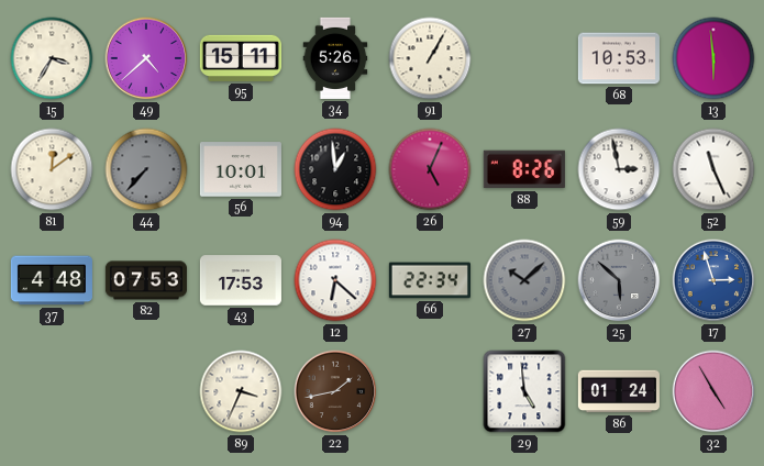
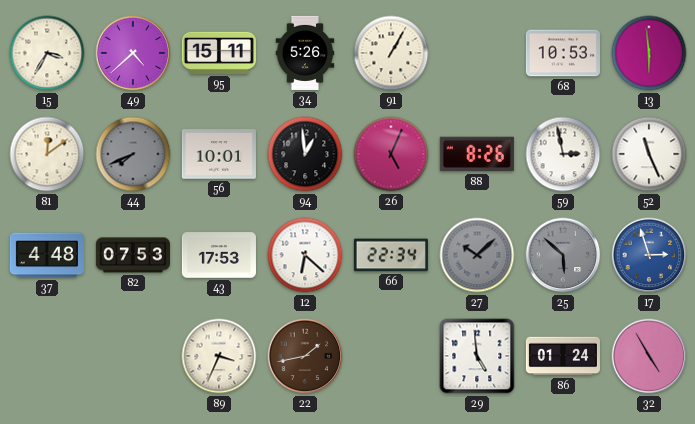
44: 7:37 -> 7:41 (133, 154)
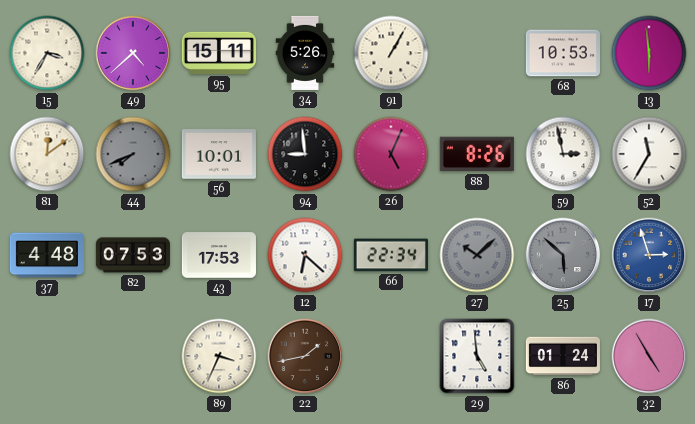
94: 12:59 -> 8:59 (305, 154)
52: 11:26 -> 11:35 (649, 154)
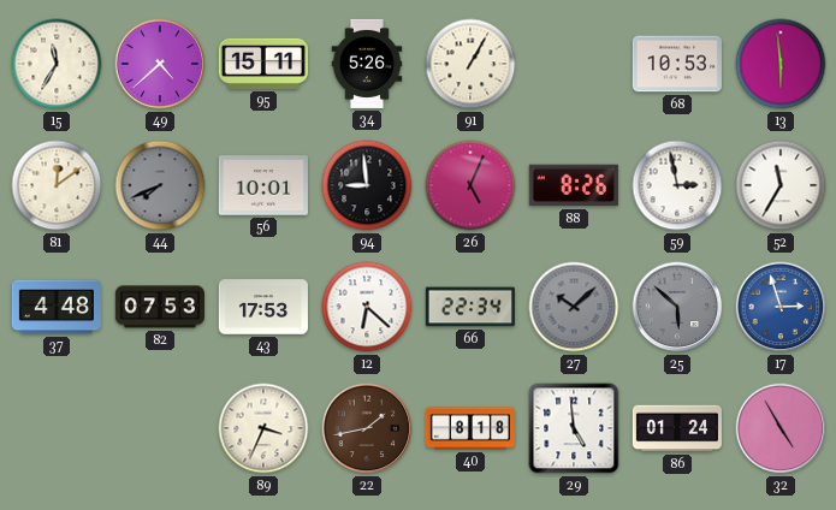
15: 3:35 -> 11:35 (57, 64)
40: none -> 8:18 (470, 428)
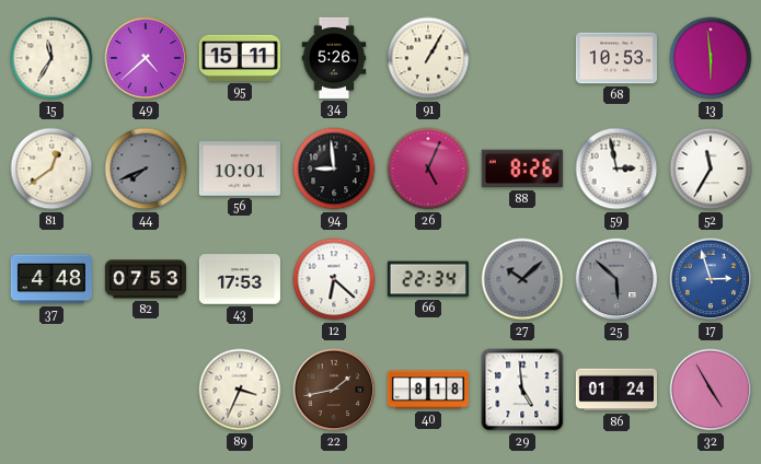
81: 12:09 -> 12:39 (51, 169)
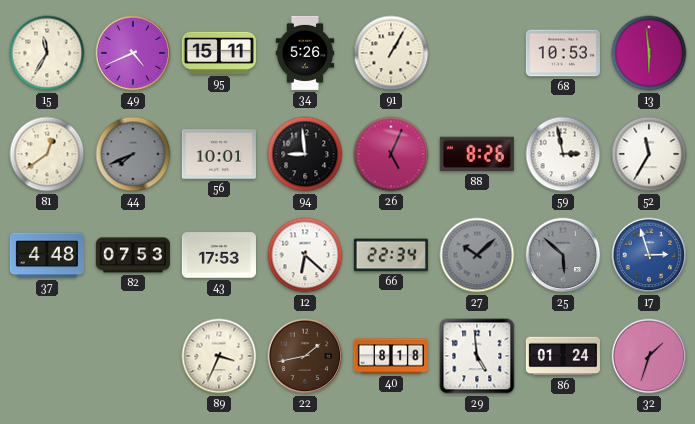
49: 4:38 -> 4:41 (133, 53)
32: 4:55 -> 1:33 (649, 356)
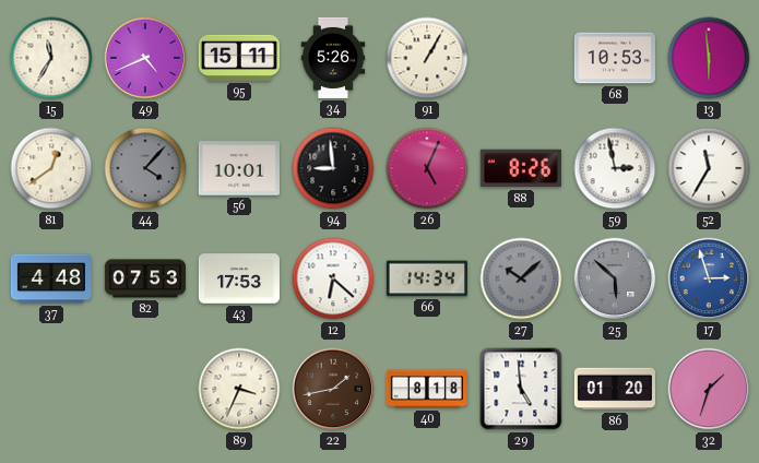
44: 7:41 -> 4:07 (145, 168)
66: 22:34 -> 14:34 (427, 278)
86: 01:24 -> 01:20 (614, 389)
